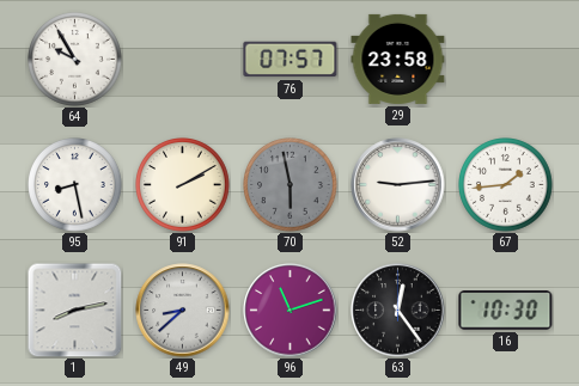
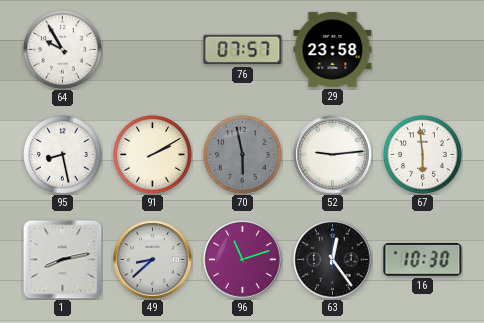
67: 1:44 -> 5:59 (423, 155)
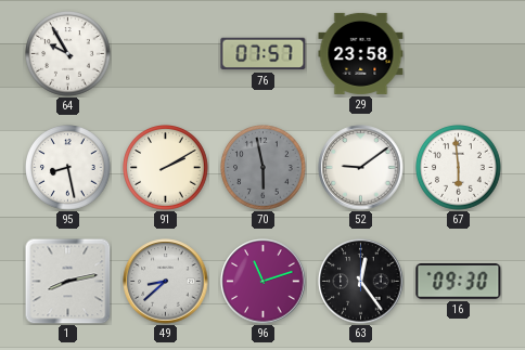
52: 9:14 -> 9:09 (361, 168)
16: 10:30 -> 09:30 (459, 282)
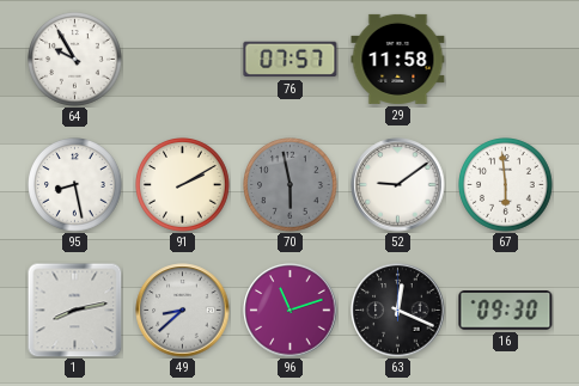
29: 23:58 -> 11:58 (398, 59)
63: 12:24 -> 12:19 (398, 311)
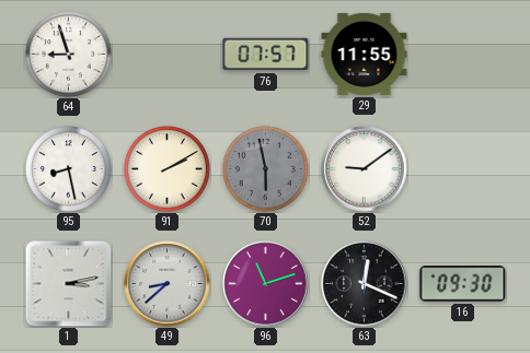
64: 9:55 -> 8:57 (69, 55)
29: 11:58 -> 11:55 (365, 54)
67: 5:59 -> none (506, 185)
1: 8:13 -> 3:13 (68, 283)
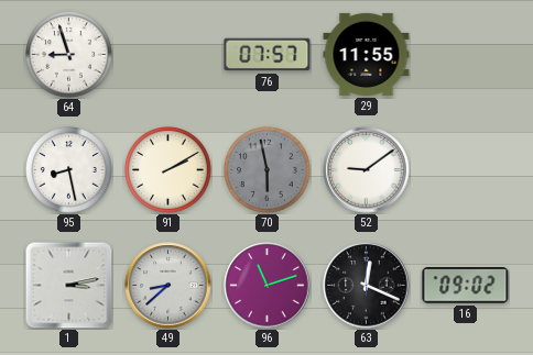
16: 09:30 -> 09:02 (466, 286)
